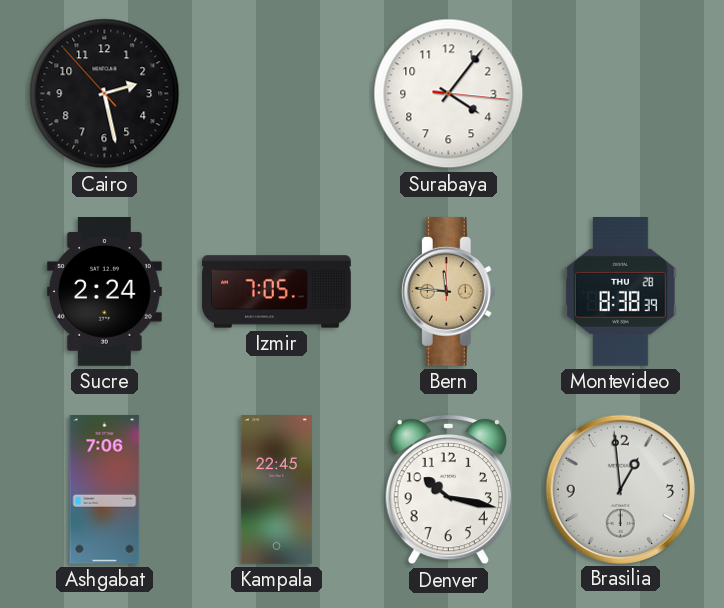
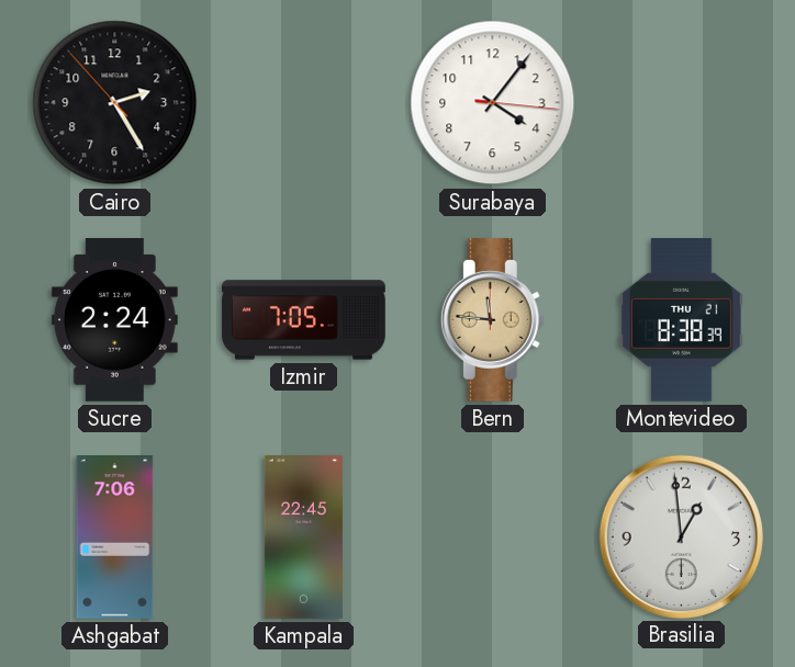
Cairo: 2:27 -> 2:24 (115, 103)
Montevideo date: THU 28 -> THU 21 (682, 320)
Denver: 10:17 -> none (448, 489)
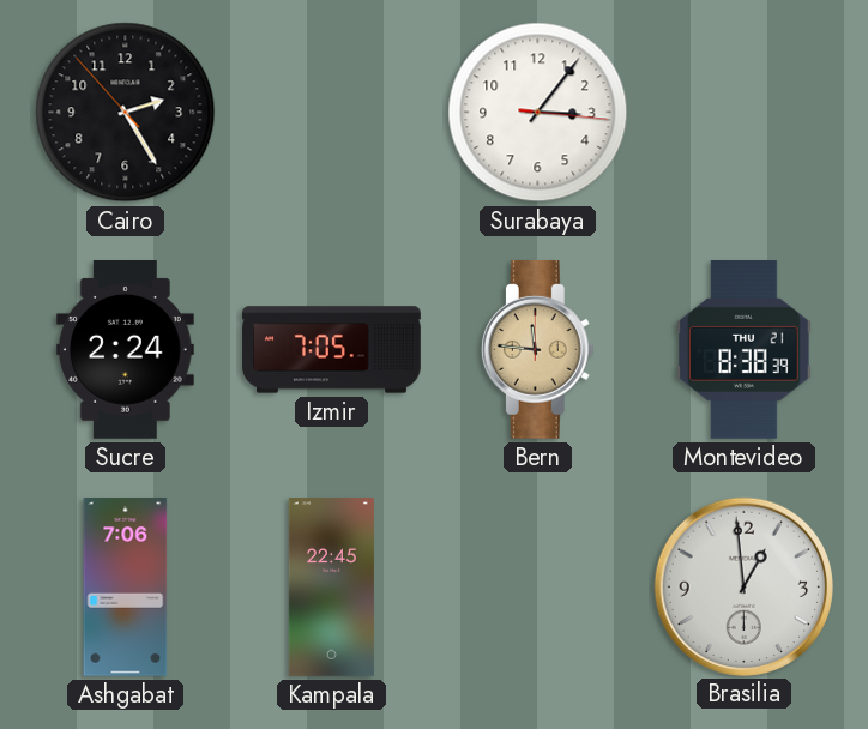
Surabaya: 4:06 -> 3:06 (538, 113)
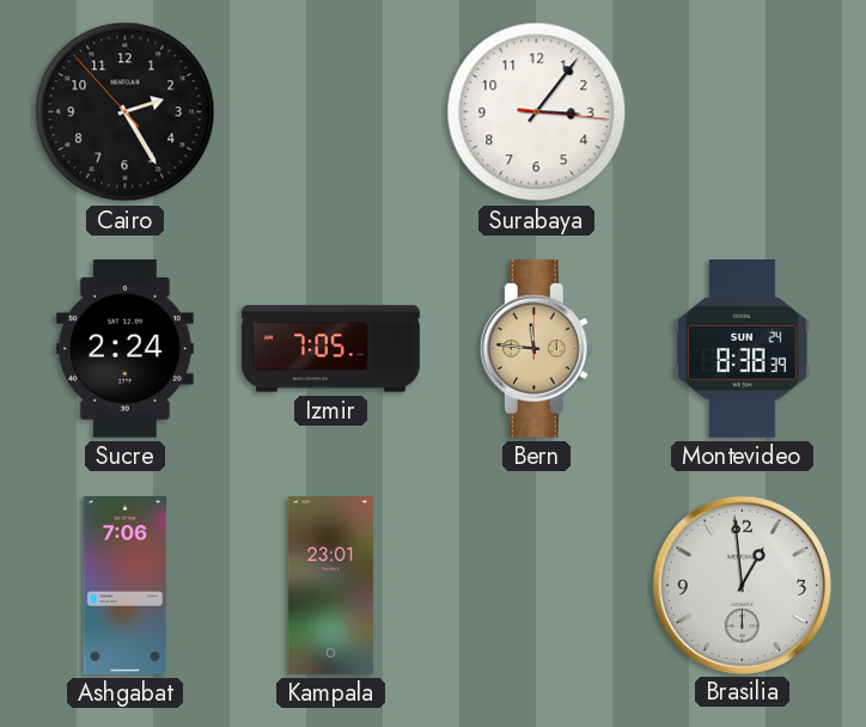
Montevideo date: THU 21 -> SUN 24 (743, 349)
Kampala: 22:45 -> 23:01 (330, 586)
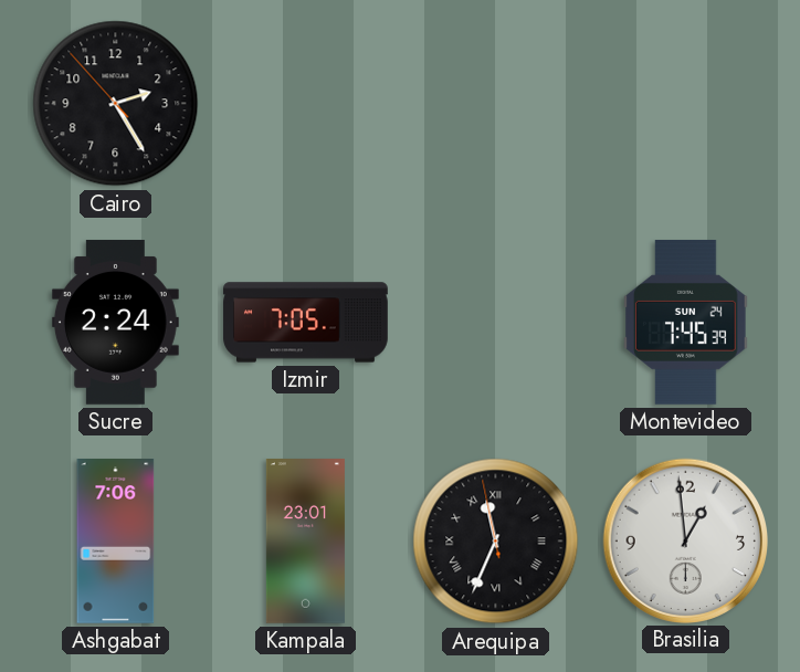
Surabaya: 3:06 -> none (537, 112)
Bern: 11:46 -> none (536, 348)
Montevideo: 8:38 -> 7:45 (686, 323)
Arequipa: none -> 11:33 (496, 542)
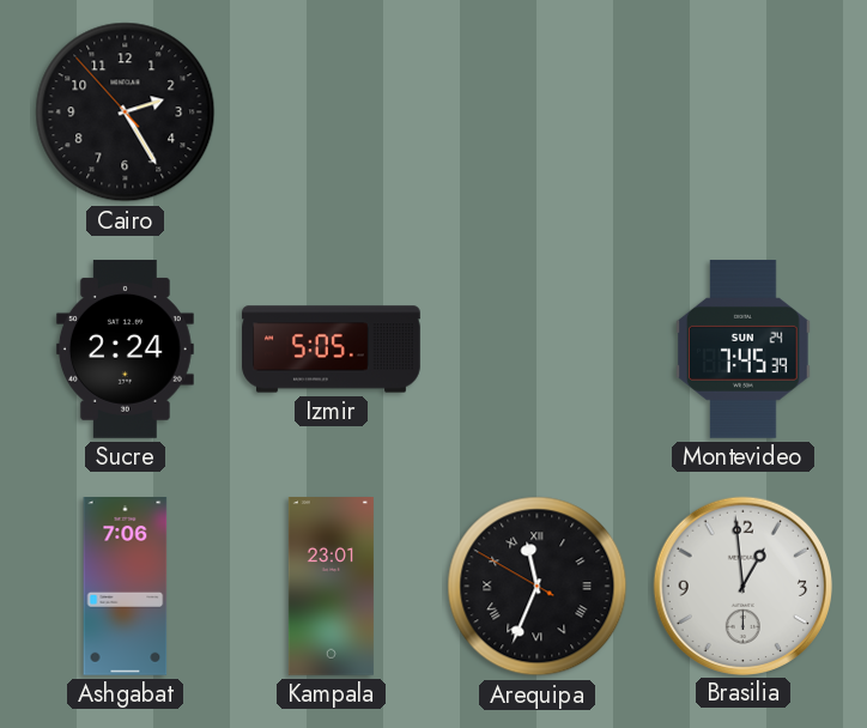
Izmir: 7:05 -> 5:05 (332, 350)
Arequipa: 11:33:58 -> 11:33:50 (538, 587)
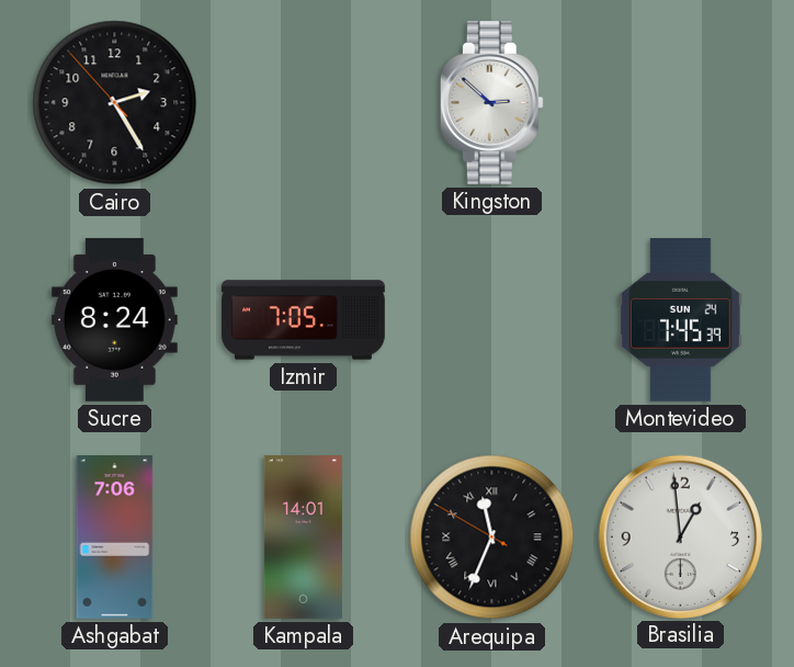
Kingston: none -> 2:52 (491, 102)
Sucre: 2:24 -> 8:24 (114, 320)
Izmir: 5:05 -> 7:05 (304, 320)
Kampala: 23:01 -> 14:01 (303, 538)
